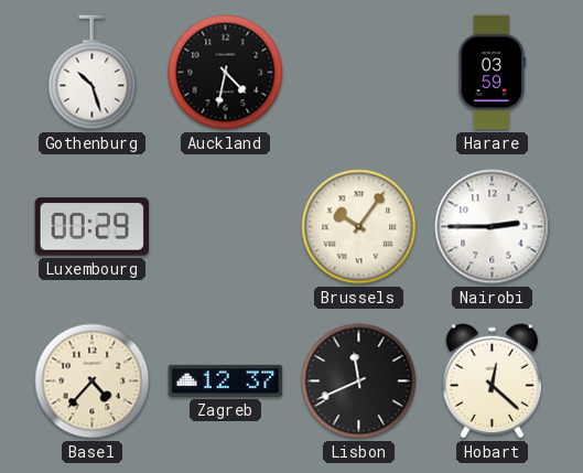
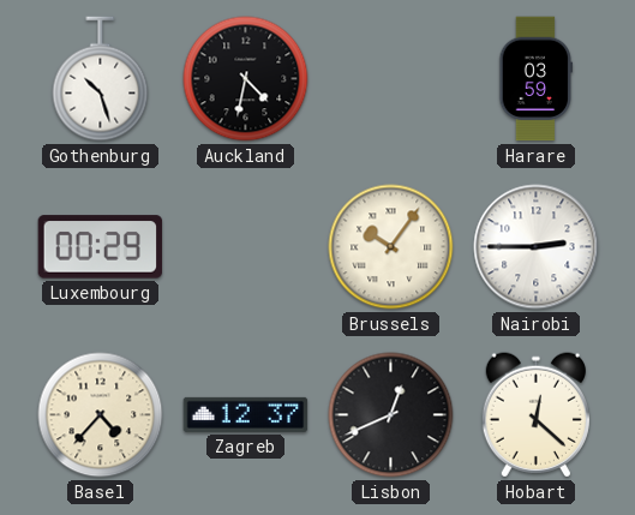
Lisbon: 11:41 -> 12:41 (391, 415)
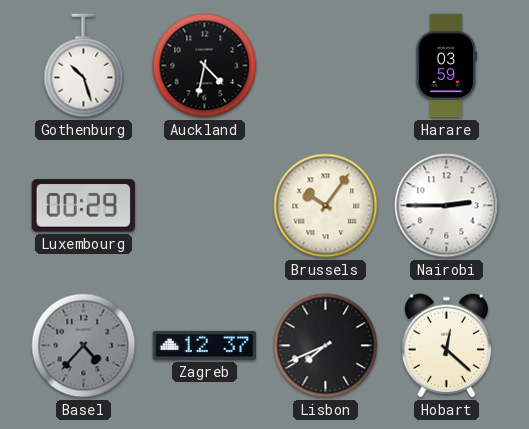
Basel dial: cream -> grey (84, 346)
Lisbon: 12:41 -> 7:41 (326, 346)
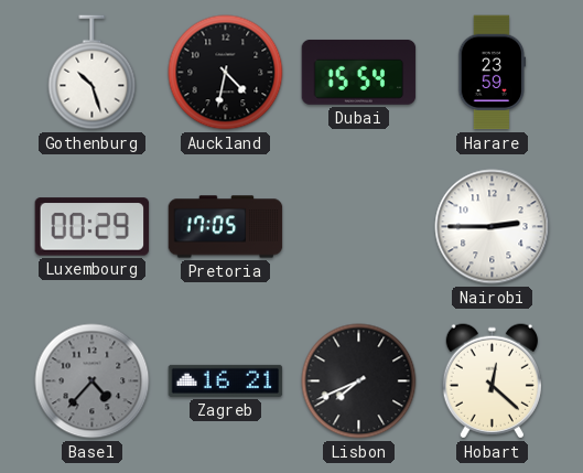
Dubai: none -> 15:54 (359, 72)
Harare: 03:59 -> 23:59 (493, 73)
Pretoria: none -> 17:05 (226, 227)
Brussels: 10:06 -> none (326, 206)
Zagreb: 12:37 -> 16:21 (226, 380)
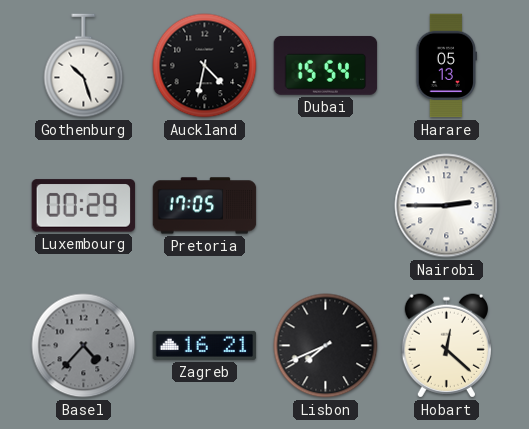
Harare: 23:59 -> 05:13 (447, 66)
